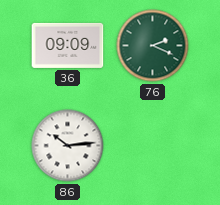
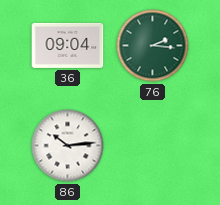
36: 09:09 -> 09:04 (68, 45)
76: 2:19 -> 2:16 (153, 46)
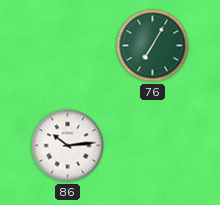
36: 09:04 -> none (68, 45)
76: 2:16 -> 7:05 (153, 46)
